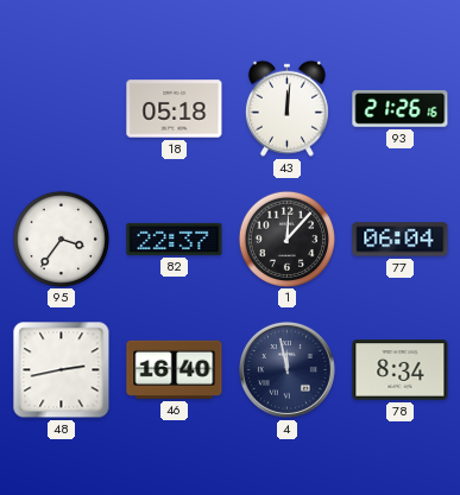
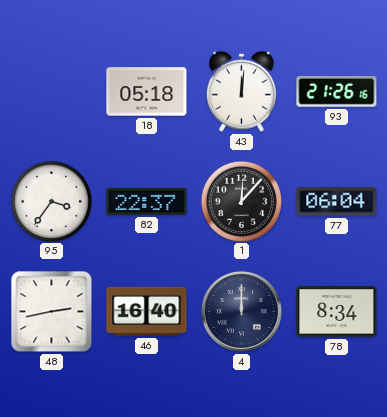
4: 11:58 -> 12:00 (241, 311)
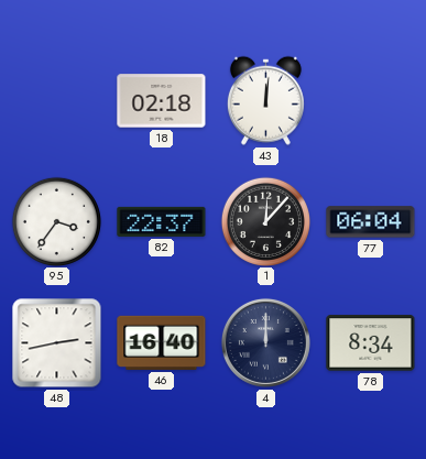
18: 05:18 -> 02:18 (162, 101)
93: 21:26 -> none (337, 91)
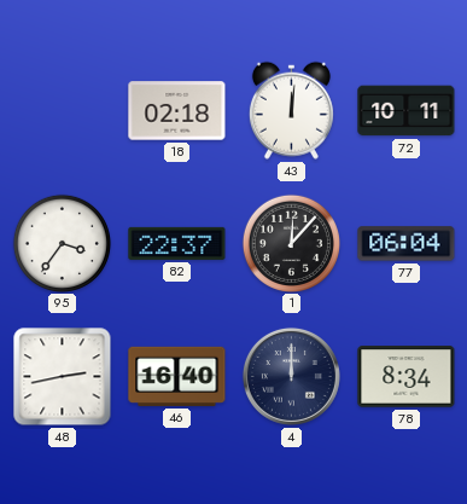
72: none -> 10:11 (407, 111)
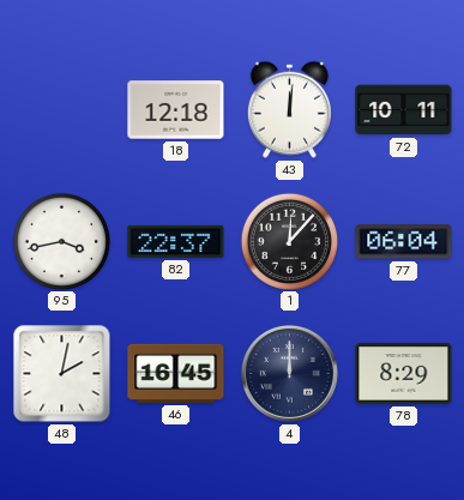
18: 02:18 -> 12:18 (176, 110)
95: 3:36 -> 3:43 (61, 241)
48: 2:43 -> 2:02 (62, 374)
46: 16:40 -> 16:45 (176, 373)
78: 8:34 -> 8:29 (404, 374)
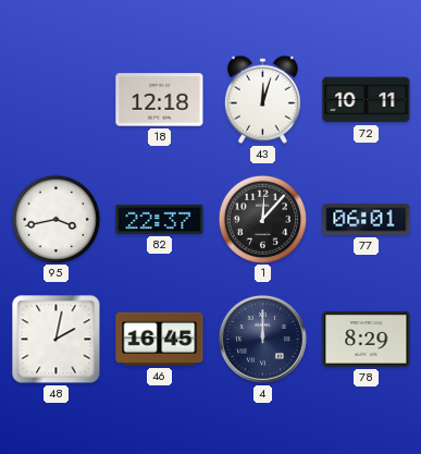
43: 12:01 -> 12:03 (262, 99)
77: 06:04 -> 06:01 (367, 220)
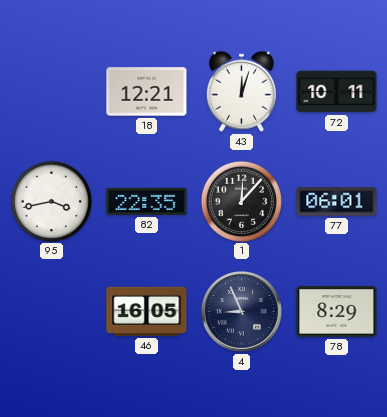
18: 12:18 -> 12:21 (147, 92)
82: 22:37 -> 22:35 (147, 201)
48: 2:02 -> none (57, 340)
46: 16:45 -> 16:05 (147, 311)
4: 12:00 -> 8:56 (241, 311)
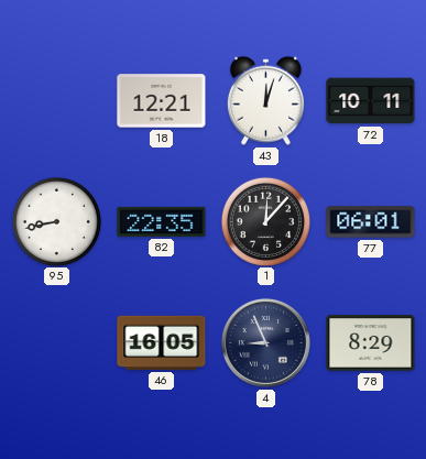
95: 3:43 -> 8:43 (56, 221)
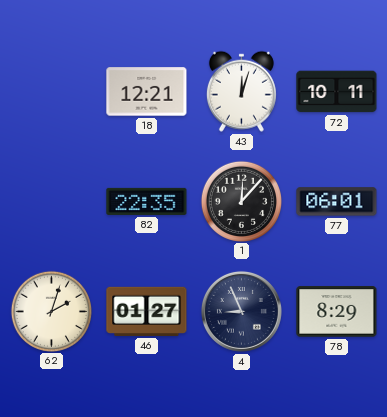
95: 8:43 -> none (56, 221)
62: none -> 2:03 (51, 311)
46: 16:05 -> 01:27 (147, 311)
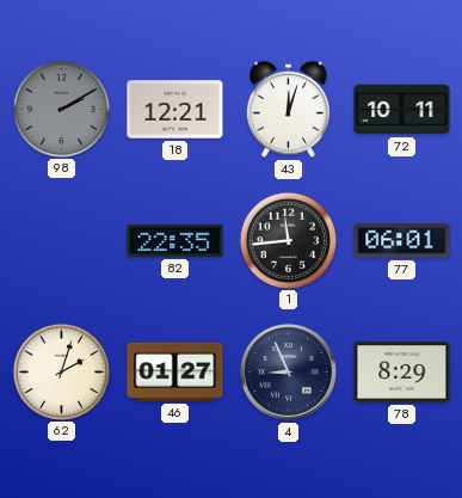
98: none -> 2:10 (61, 109)
1: 12:07 -> 11:44 (288, 240)
